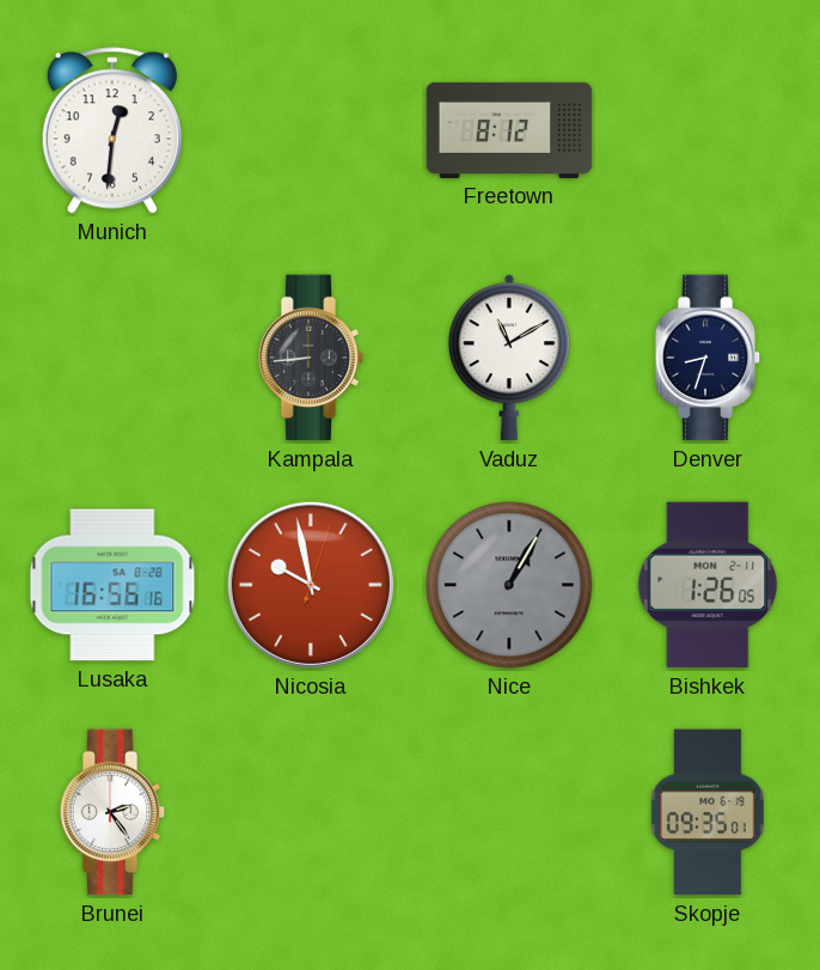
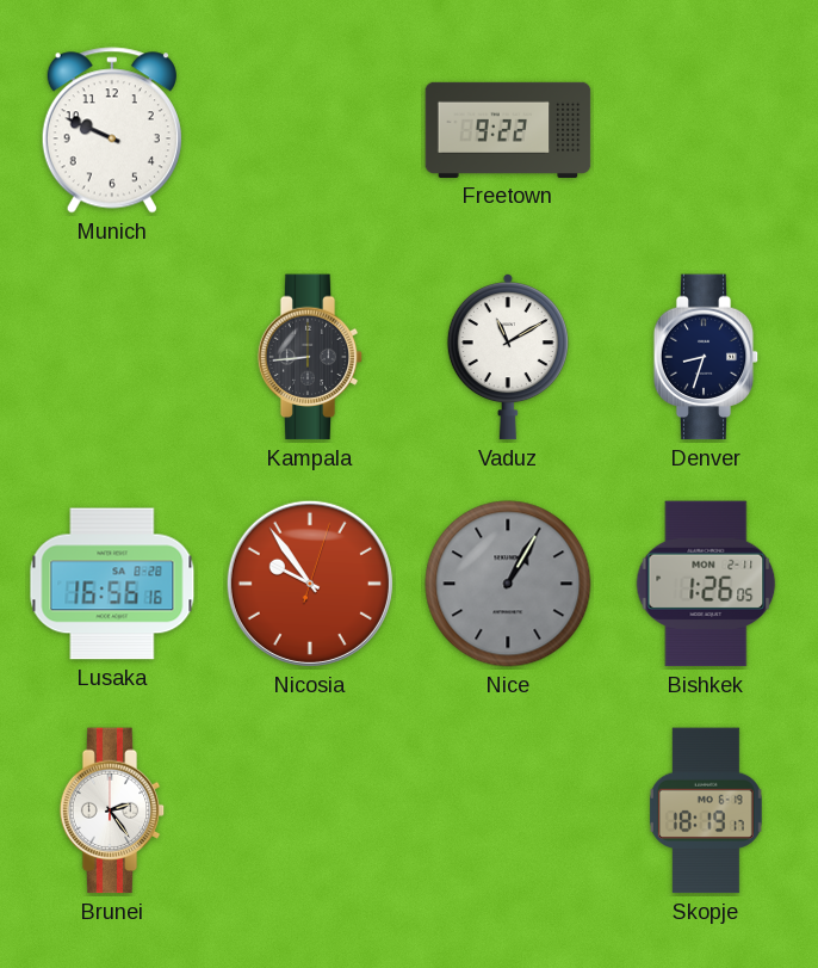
Munich: 12:31 -> 9:49 (112, 130)
Freetown: 8:12 -> 9:22 (508, 130)
Nicosia: 9:58 -> 9:54 (310, 584)
Skopje: 09:35 -> 18:19 (706, 810)
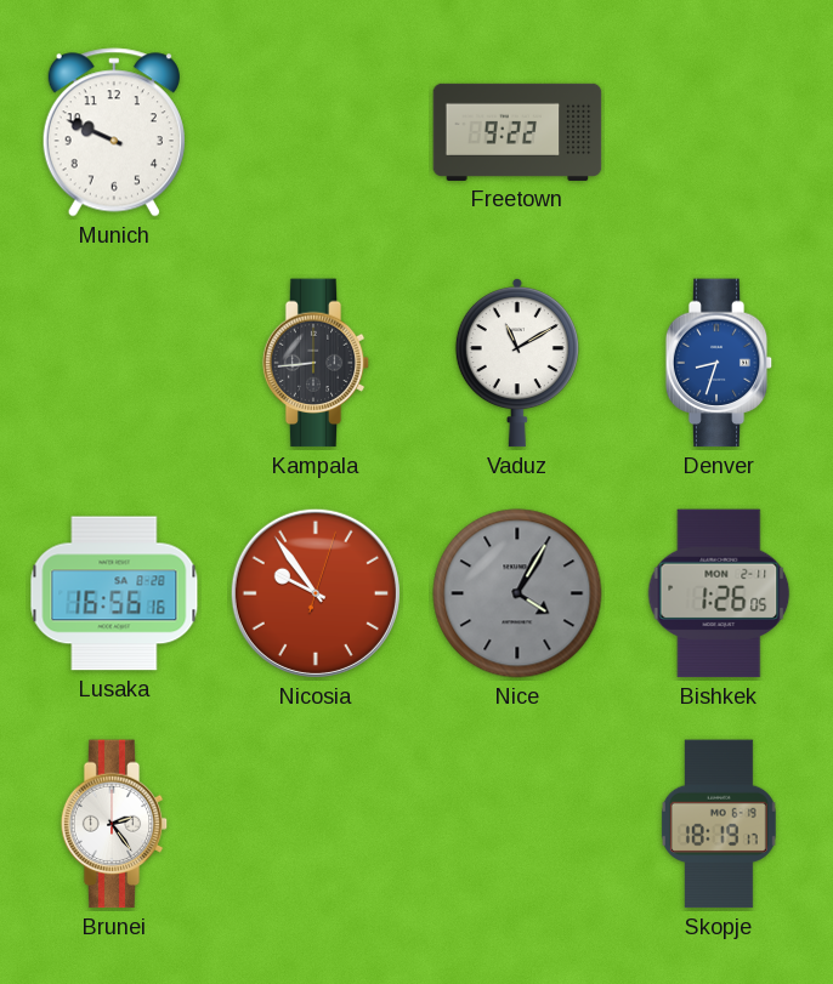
Denver dial: navy -> blue (719, 363)
Nice: 1:05 -> 4:05 (517, 593)
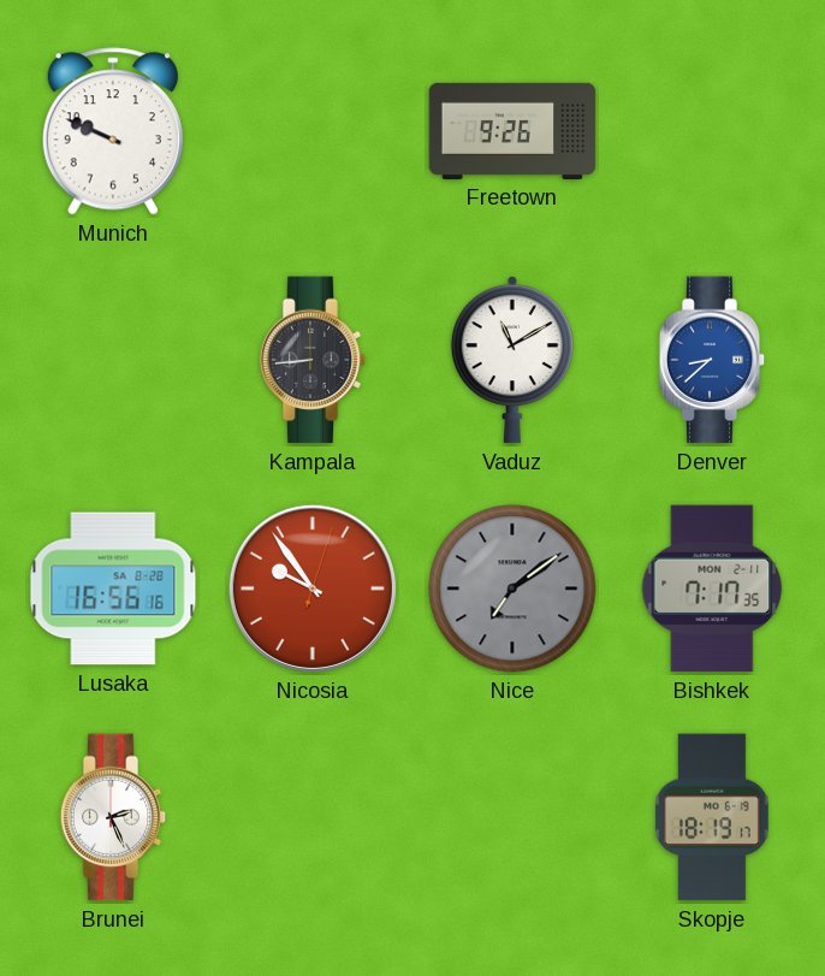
Freetown: 9:22 -> 9:26 (512, 131)
Denver: 8:33 -> 8:38 (712, 360)
Nice: 4:05 -> 7:09 (512, 588)
Bishkek: 1:26 -> 7:17 (712, 588)
Brunei: 2:24 -> 2:26 (113, 817)
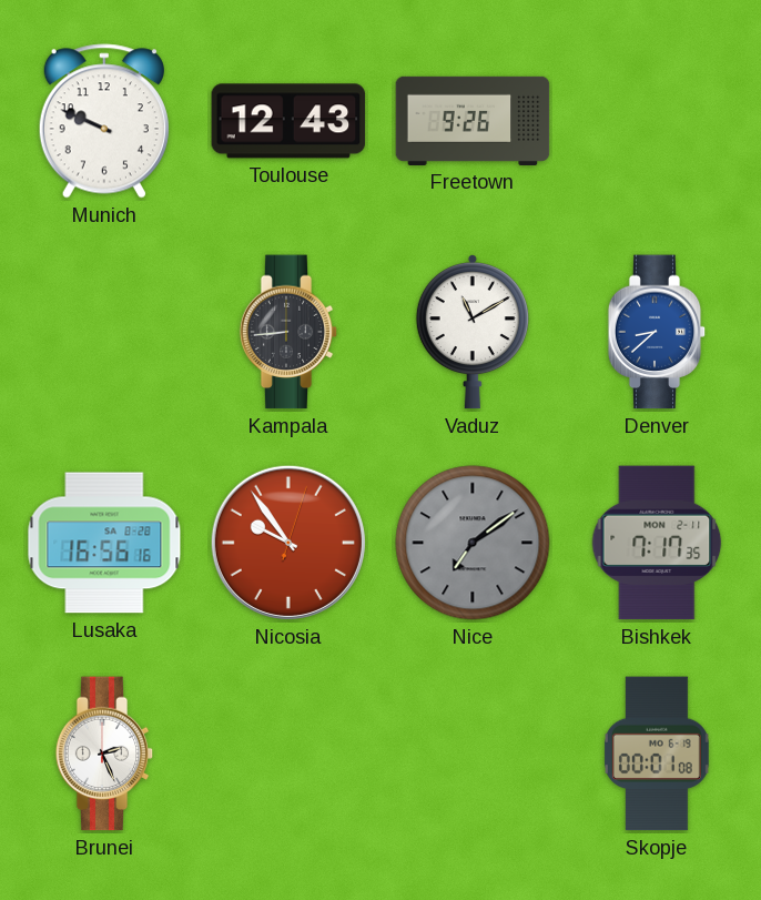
Toulouse: none -> 12:43 (288, 121)
Skopje: 18:19 -> 00:01 (657, 754)
